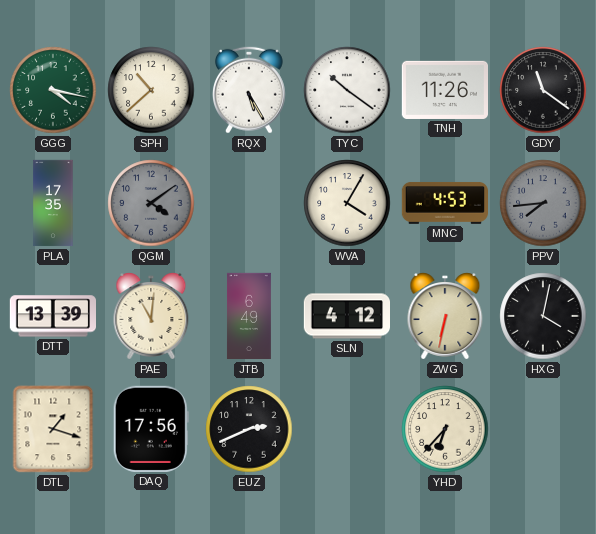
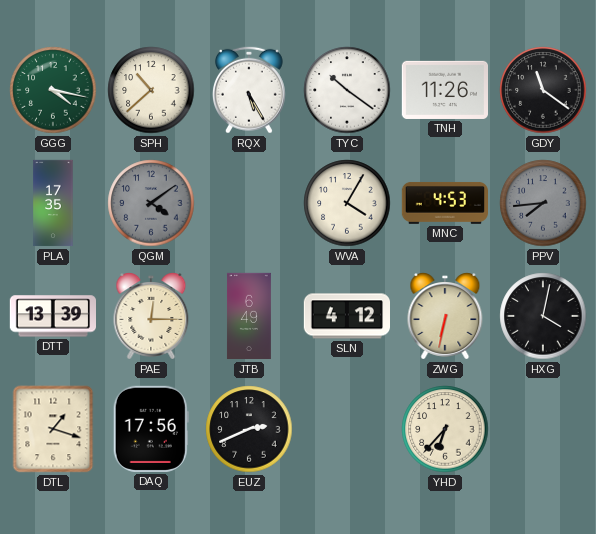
PAE: 11:01 -> 12:15 (151, 316)
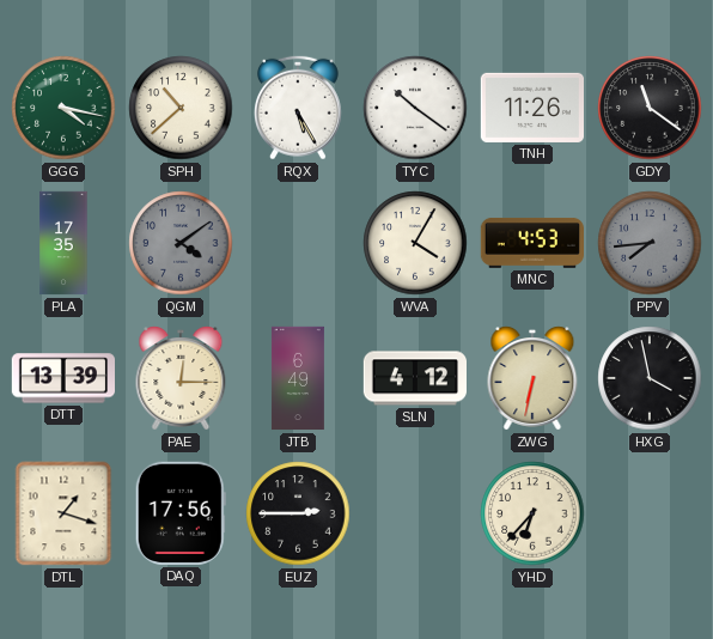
HXG: 4:02 -> 3:58 (650, 378)
EUZ: 2:41 -> 2:45 (298, 513)
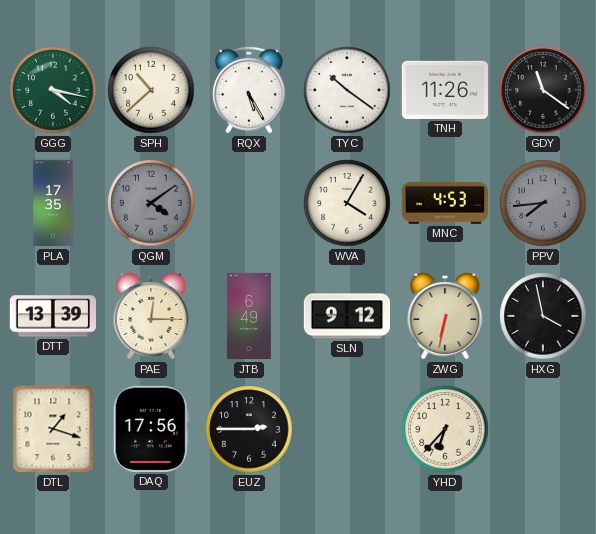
SLN: 4:12 -> 9:12 (346, 316)
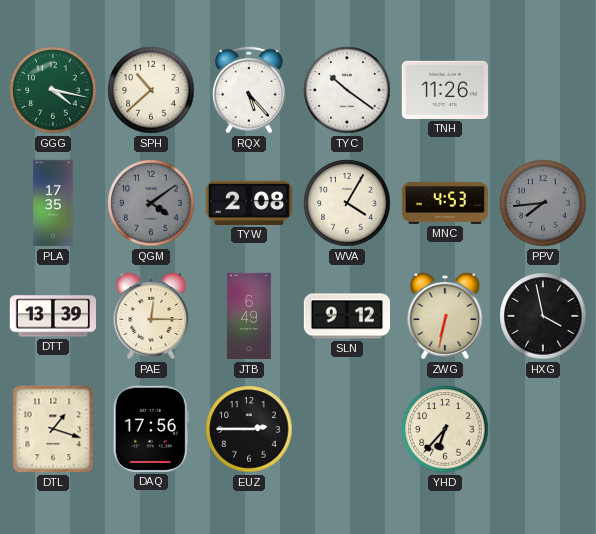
RQX: 5:25 -> 5:23 (249, 90)
GDY: 11:21 -> none (543, 90)
TYW: none -> 2:08 (248, 203)
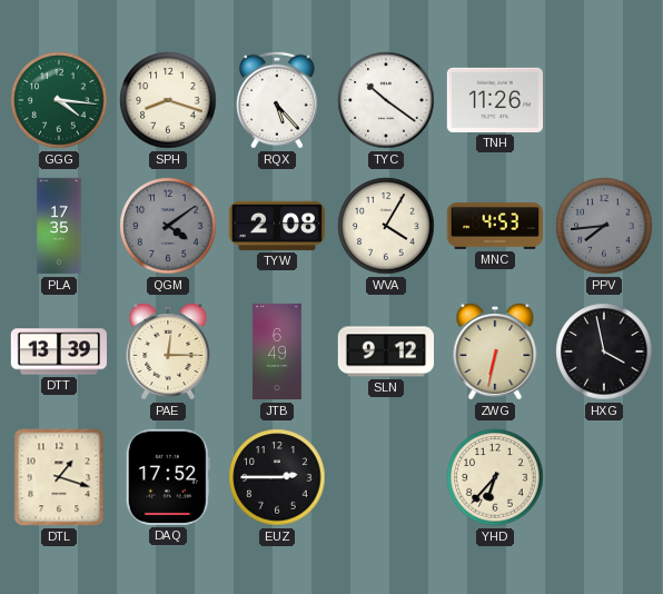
GGG: 4:17 -> 4:16 (59, 100)
SPH: 10:38 -> 8:18 (168, 100)
DAQ: 17:56 -> 17:52 (168, 477)
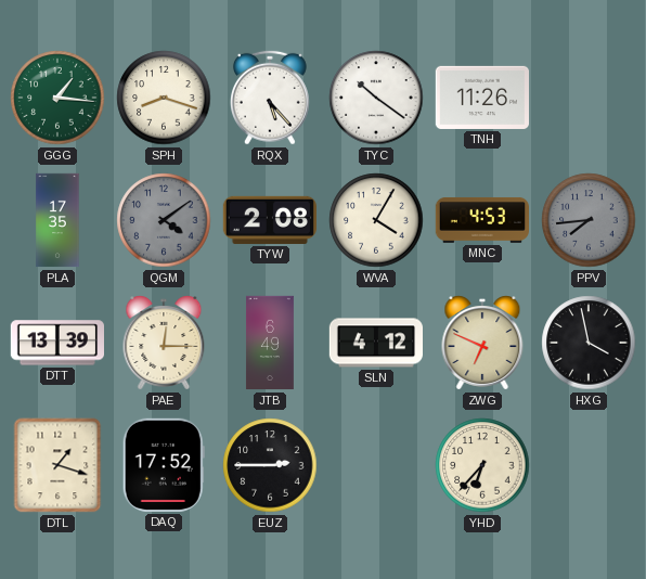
GGG: 4:16 -> 1:16 (57, 98)
SLN: 9:12 -> 4:12 (375, 343)
ZWG: 6:32 -> 6:49 (482, 343)
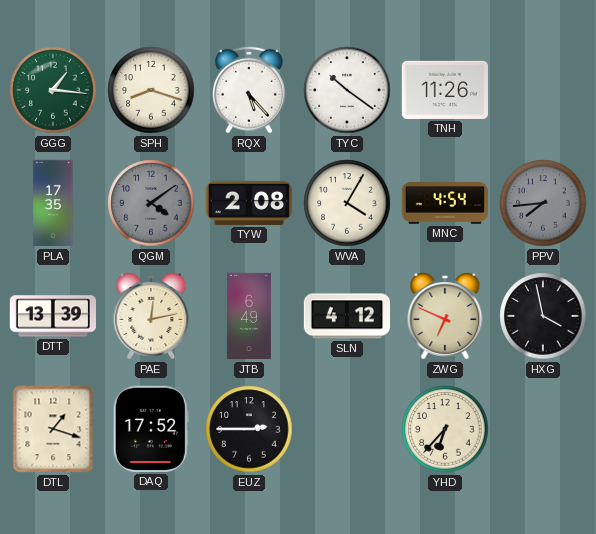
MNC: 4:53 -> 4:54 (444, 203)
PAE: 12:15 -> 12:13 (151, 316)
